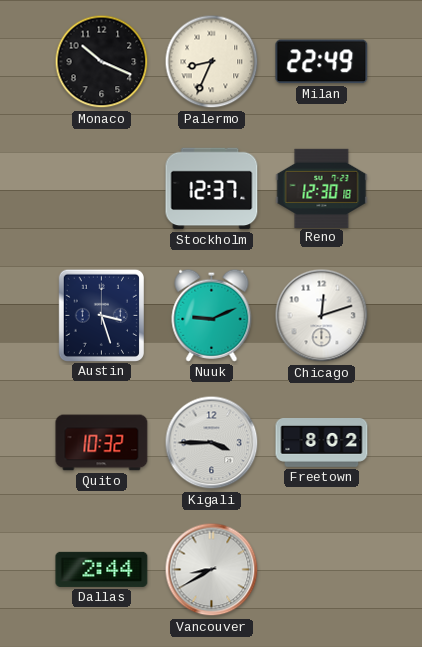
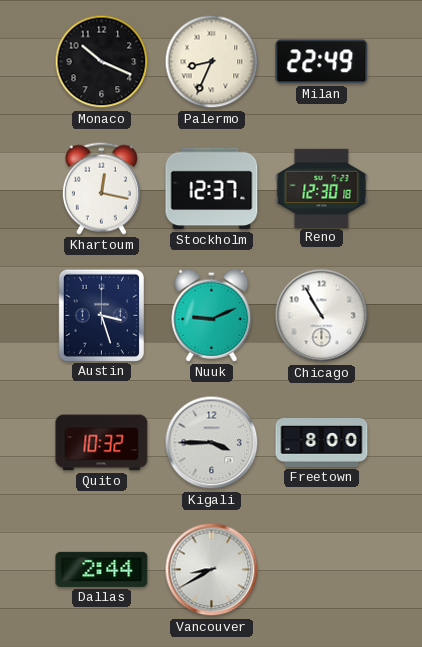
Khartoum: none -> 12:17 (101, 188)
Chicago: 12:12 -> 10:55 (322, 316)
Freetown: 8:02 -> 8:00 (322, 443)
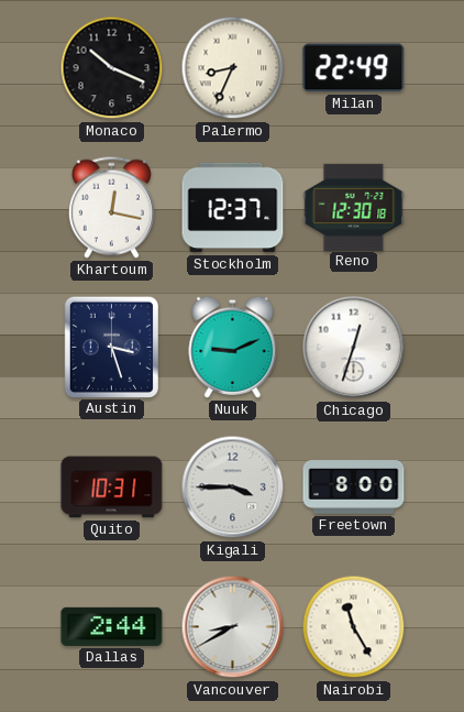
Chicago: 10:55 -> 12:33 (354, 348)
Quito: 10:32 -> 10:31 (112, 488)
Nairobi: none -> 11:25 (354, 627)
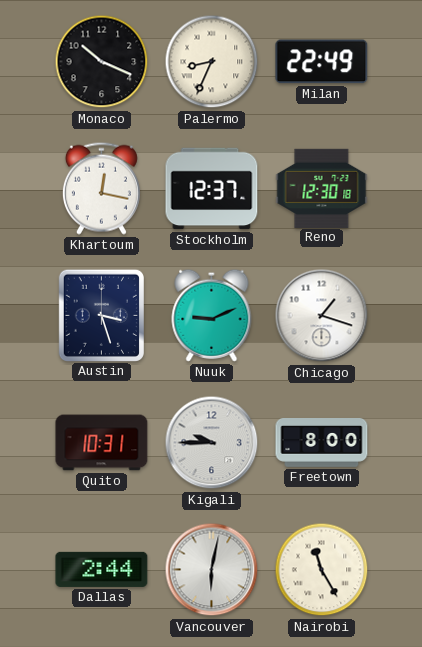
Chicago: 12:33 -> 1:18 (322, 316)
Kigali: 3:45 -> 9:45 (212, 443)
Vancouver: 8:40 -> 6:02 (212, 570)
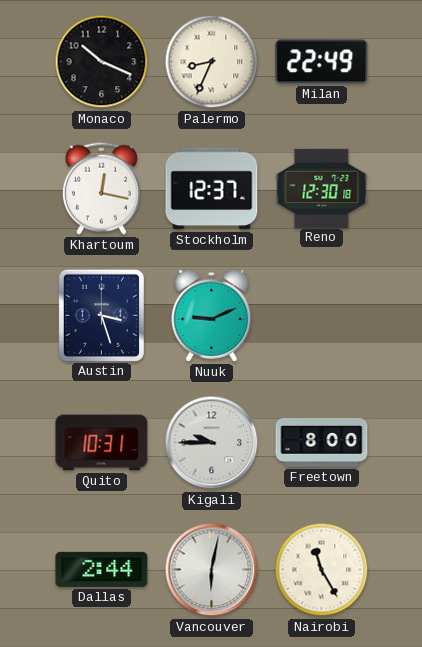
Chicago: 1:18 -> none (322, 316)
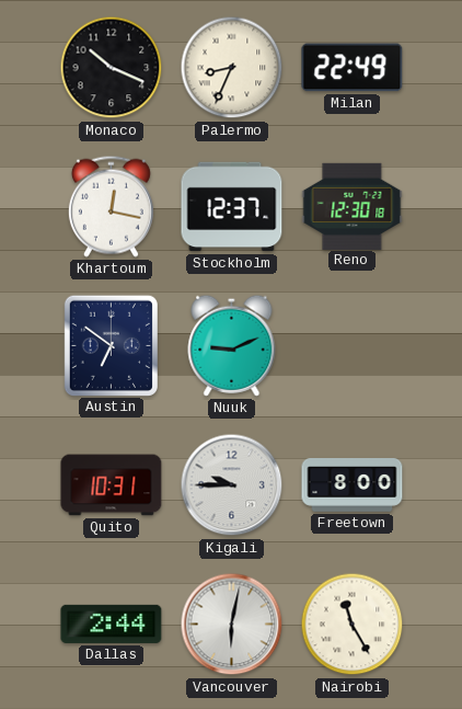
Austin: 3:27 -> 6:51 (111, 345)
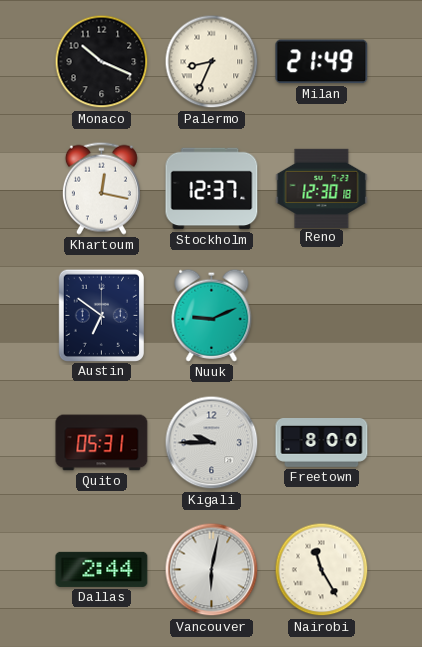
Milan: 22:49 -> 21:49 (322, 62)
Quito: 10:31 -> 05:31 (102, 443)
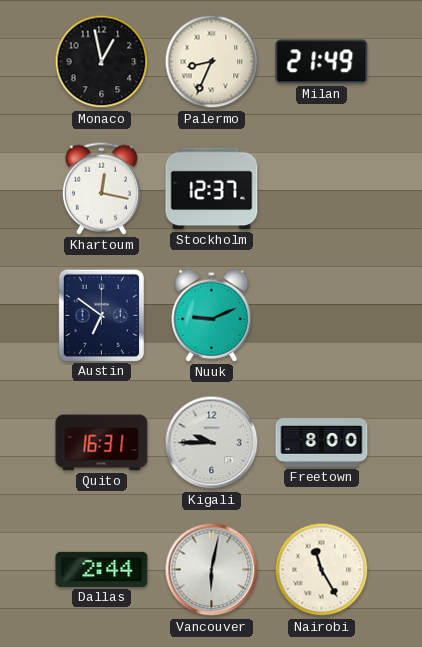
Monaco: 10:19 -> 12:58 (102, 62)
Reno: 12:30 -> none (322, 188)
Quito: 05:31 -> 16:31 (102, 443)
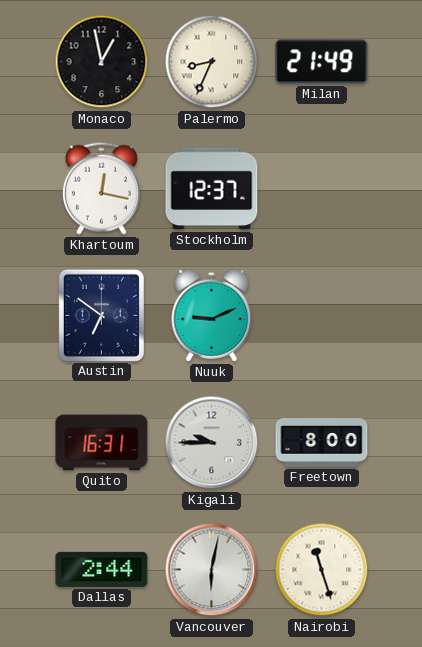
Nairobi: 11:25 -> 11:27 (322, 570)
